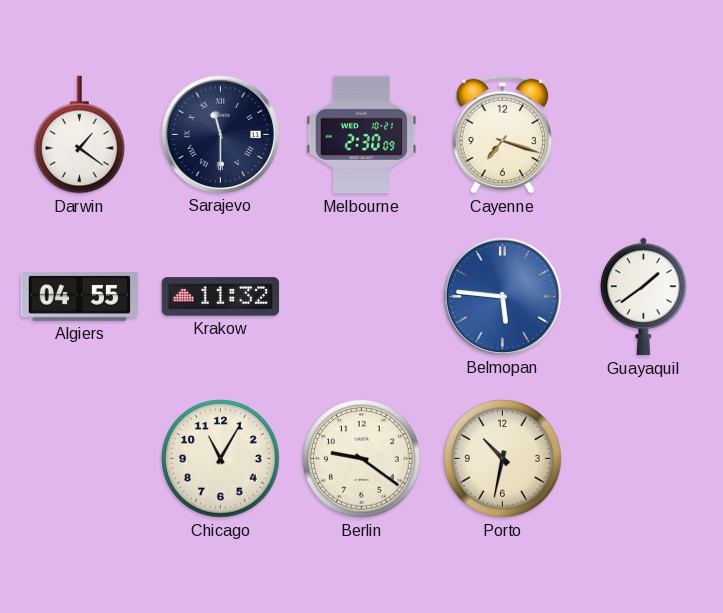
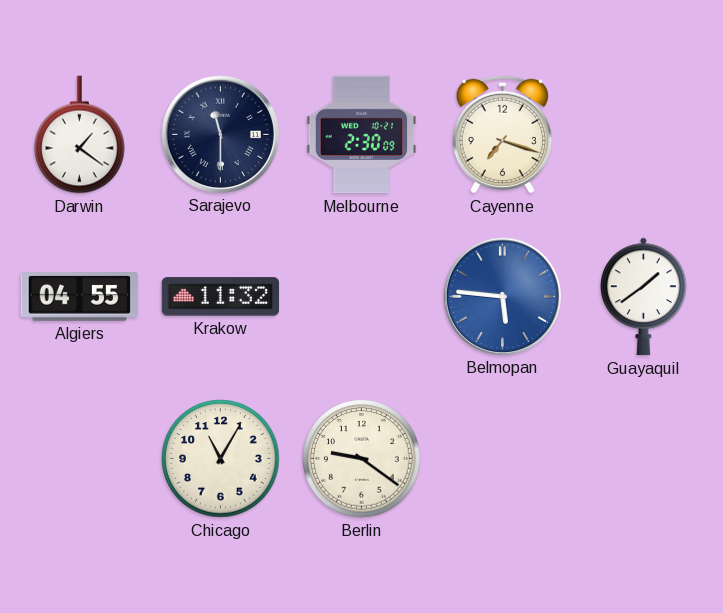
Porto: 10:32 -> none (503, 459)
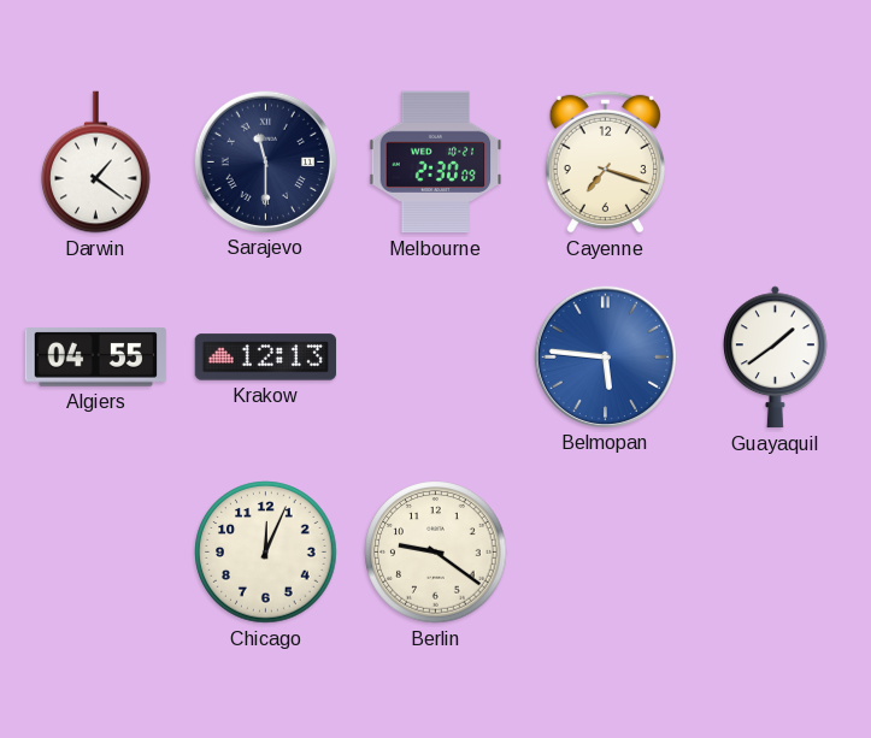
Krakow: 11:32 -> 12:13 (266, 358)
Chicago: 11:05 -> 12:04 (266, 553)
